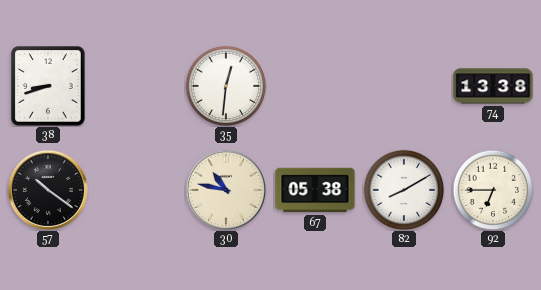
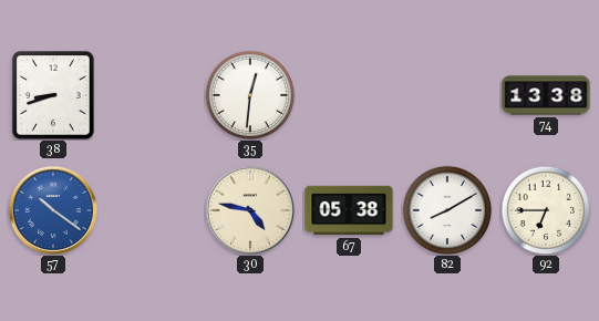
57 dial: black -> blue (53, 210)
30: 10:47 -> 4:47 (250, 210)
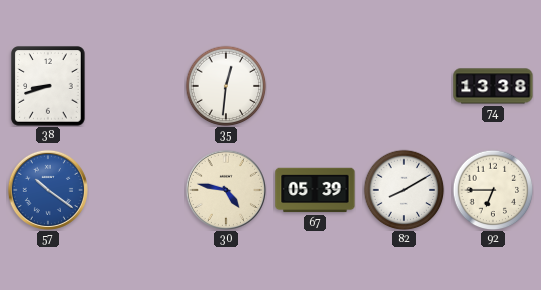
67: 05:38 -> 05:39 (315, 190)
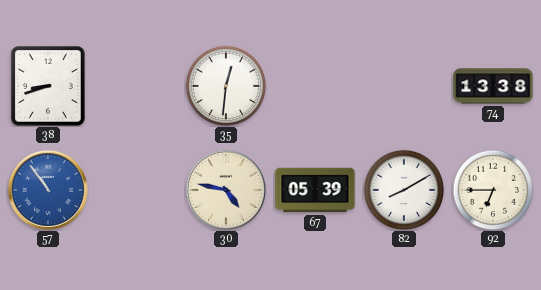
57: 10:21 -> 10:54 (48, 190)
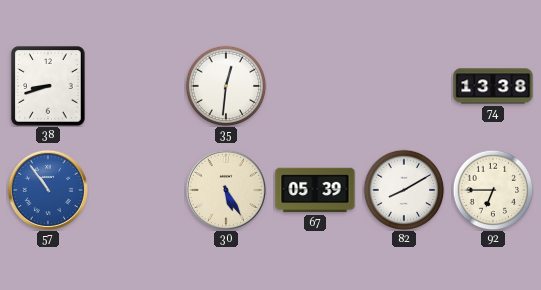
30: 4:47 -> 5:25 (226, 190)
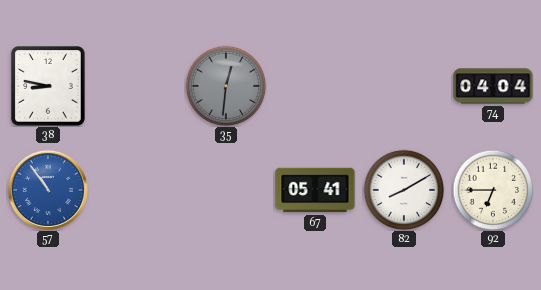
38: 8:42 -> 8:47 (48, 86)
35 dial: white -> grey (226, 86)
74: 13:38 -> 04:04 (493, 86)
30: 5:25 -> none (226, 190)
67: 05:39 -> 05:41 (315, 190)
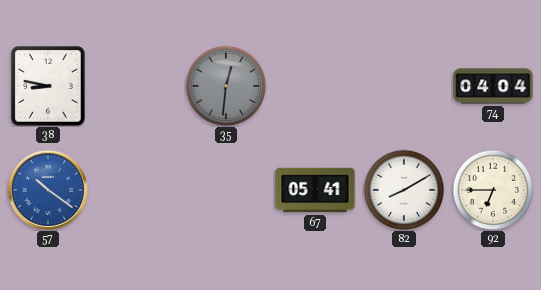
57: 10:54 -> 10:21 (48, 190)
